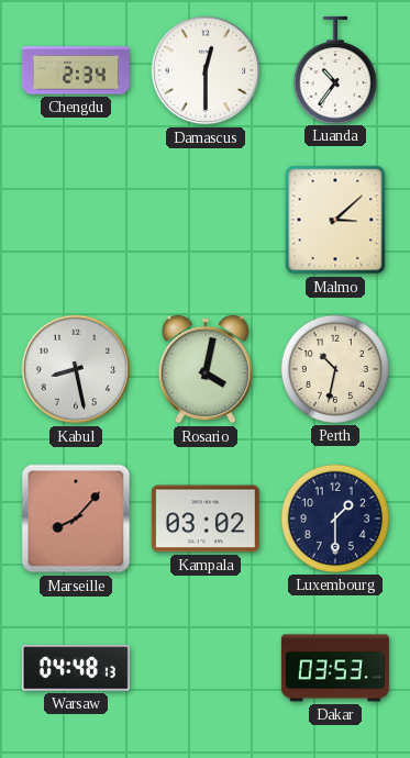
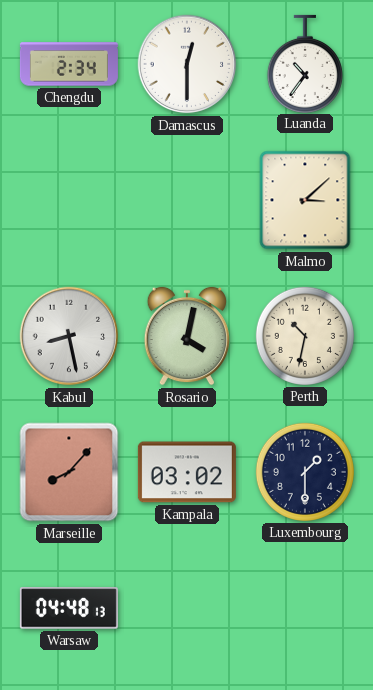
Dakar: 03:53 -> none (335, 668)
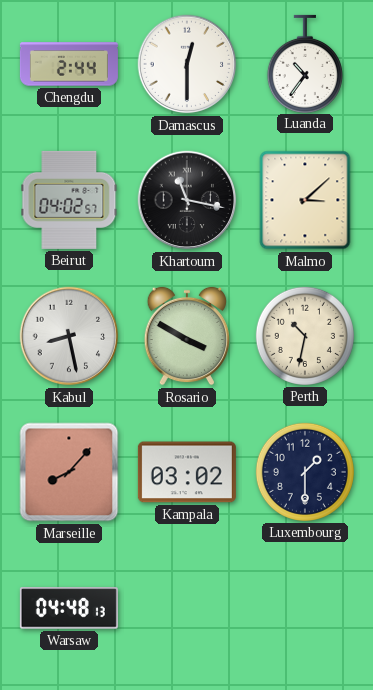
Chengdu: 2:34 -> 2:44 (69, 64)
Beirut: none -> 04:02 (69, 200)
Khartoum: none -> 11:17 (187, 200)
Rosario: 4:02 -> 3:50 (187, 336)
